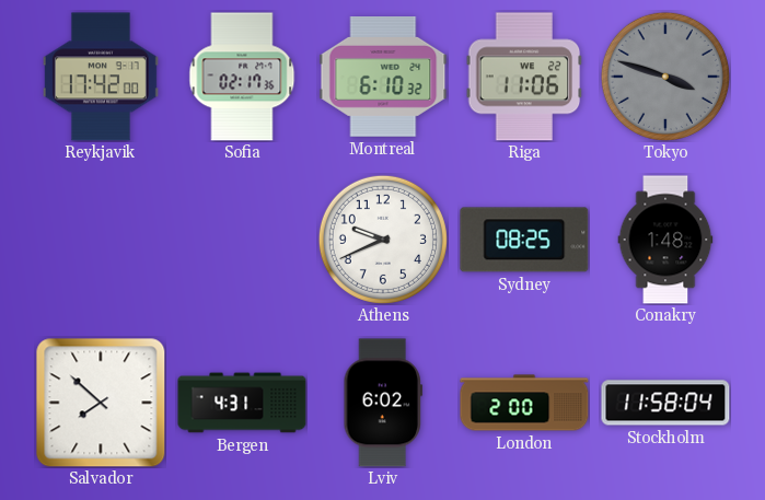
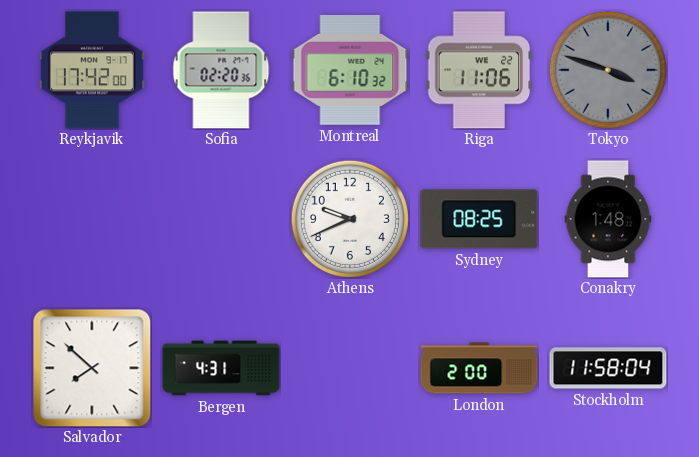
Sofia: 02:17 -> 02:20 (221, 70)
Lviv: 6:02 -> none (383, 403)
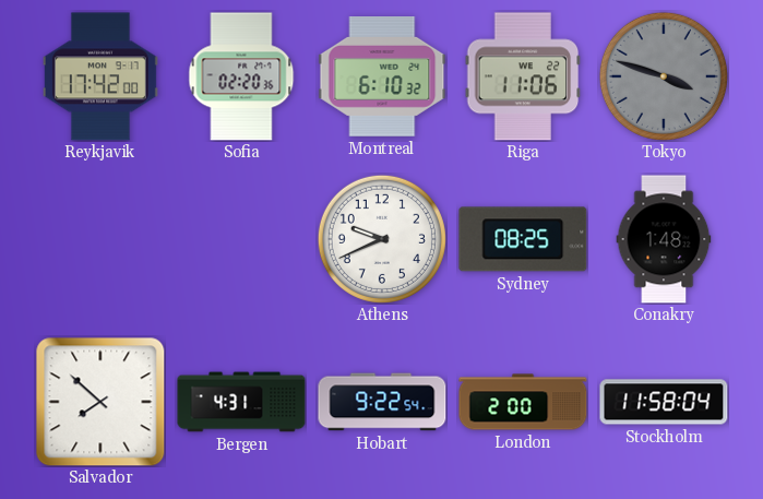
Hobart: none -> 9:22 (382, 402)
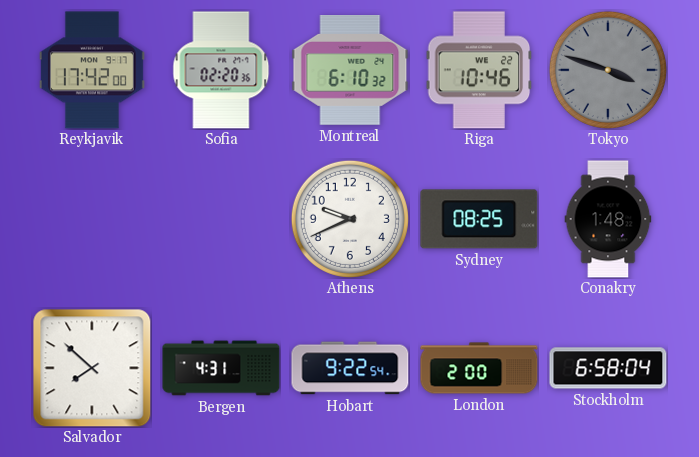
Riga: 11:06 -> 10:46 (479, 70)
Stockholm: 11:58 -> 6:58 (608, 368)
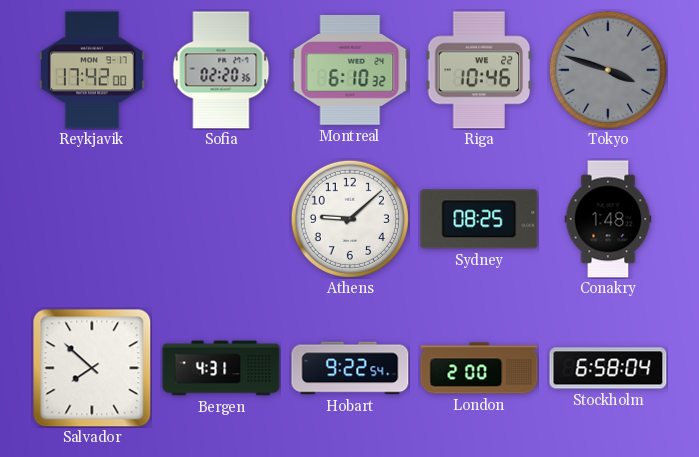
Athens: 9:41 -> 9:08 (350, 219)
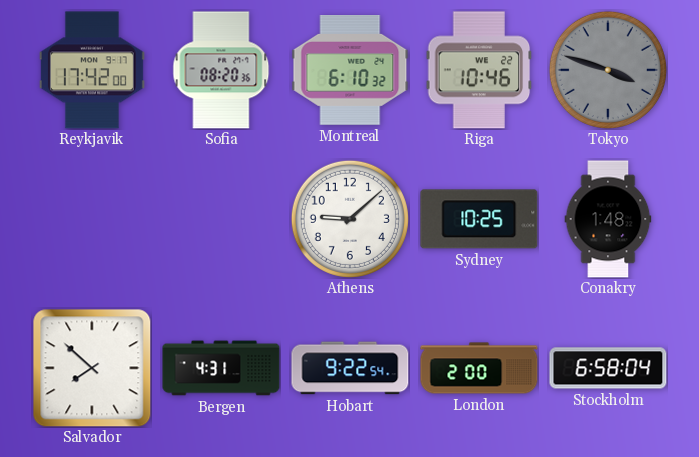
Sofia: 02:20 -> 08:20 (221, 70)
Sydney: 08:25 -> 10:25 (479, 219)
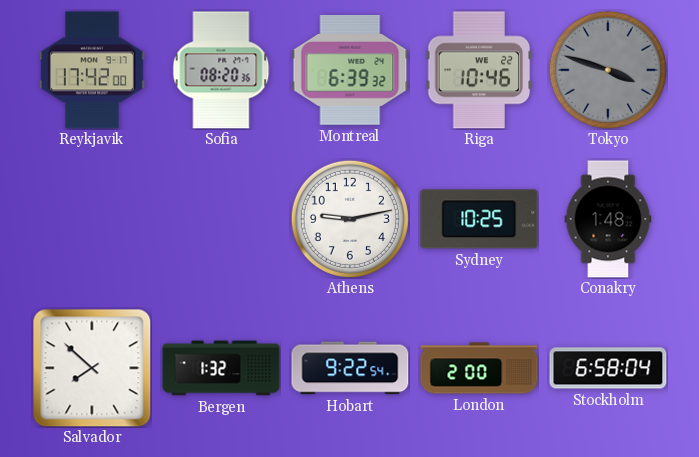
Montreal: 6:10 -> 6:39 (350, 71)
Athens: 9:08 -> 9:13 (350, 219)
Bergen: 4:31 -> 1:32 (221, 368)
